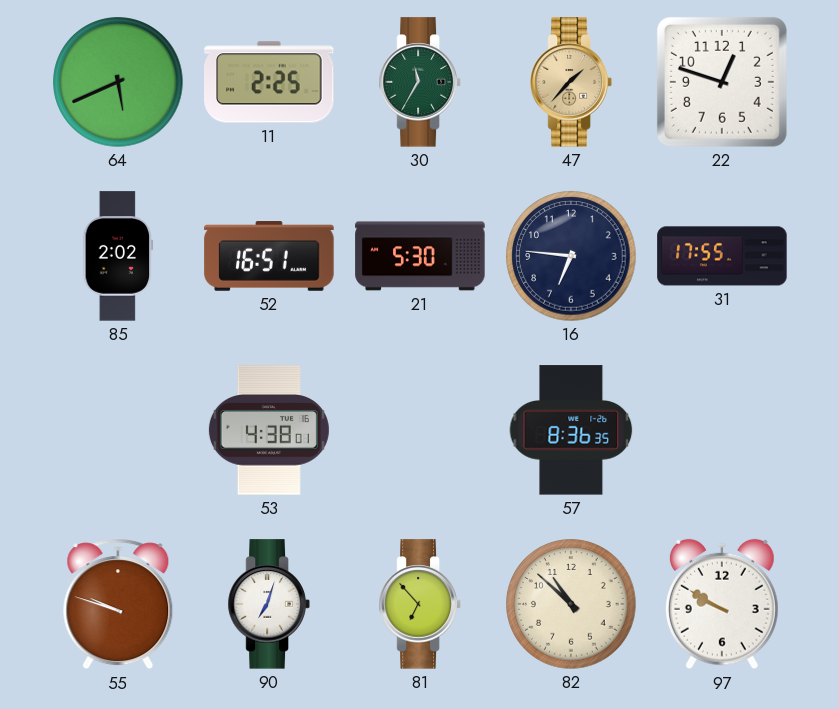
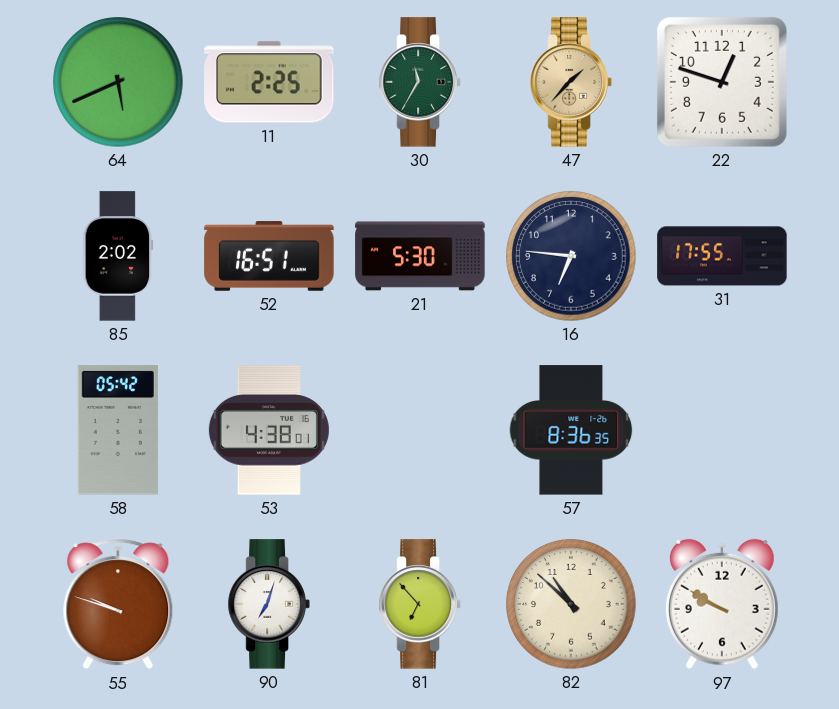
58: none -> 05:42 (118, 430)
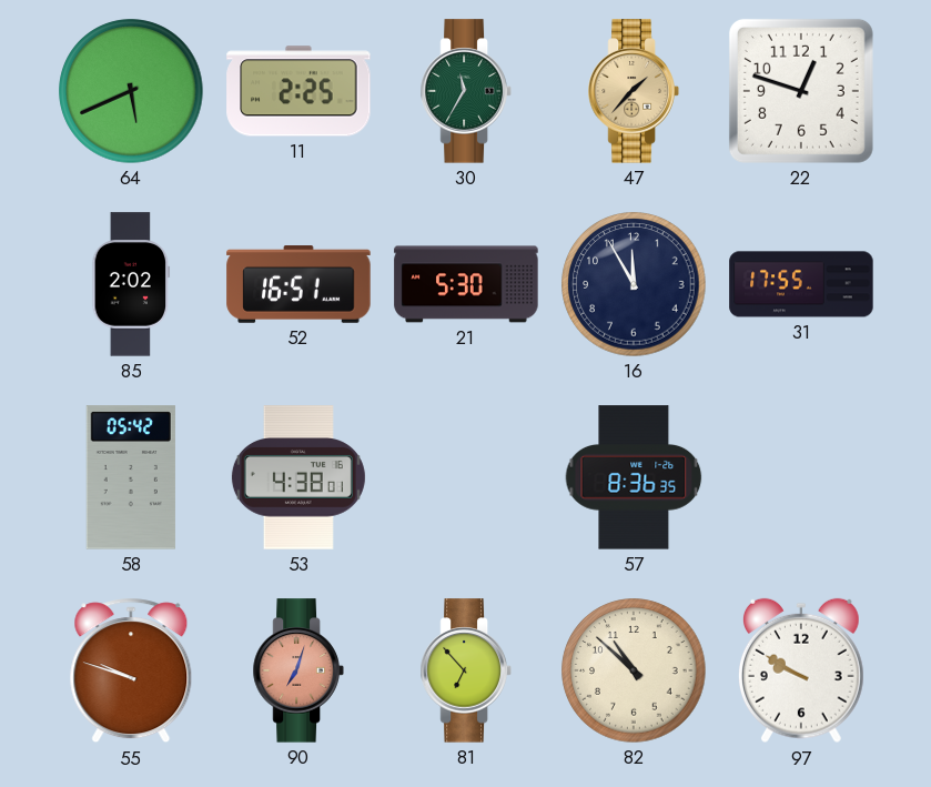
16: 6:46 -> 11:55 (634, 284)
90 dial: white -> salmon (298, 670)
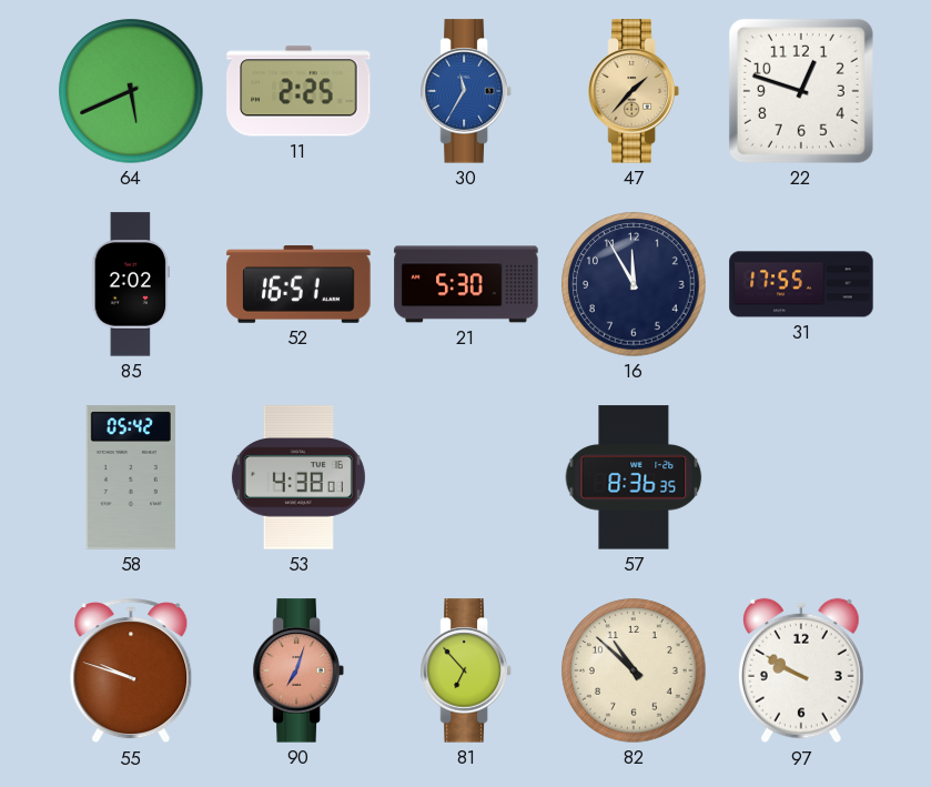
30 dial: green -> blue (466, 91)
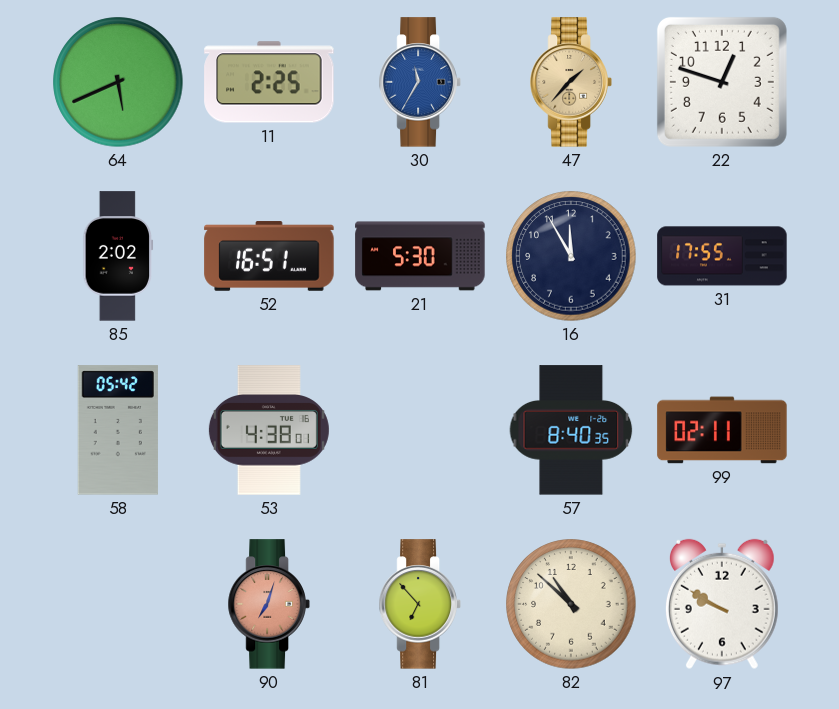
57: 8:36 -> 8:40 (571, 430)
99: none -> 02:11 (722, 430)
55: 9:48 -> none (131, 670)
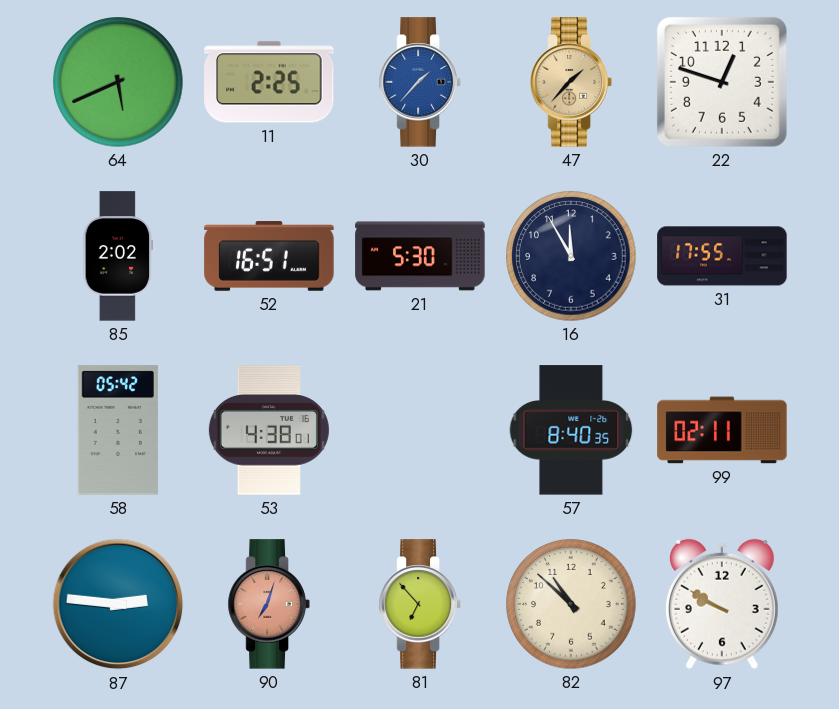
30: 11:35 -> 1:37 (420, 82)
87: none -> 2:46 (118, 604)
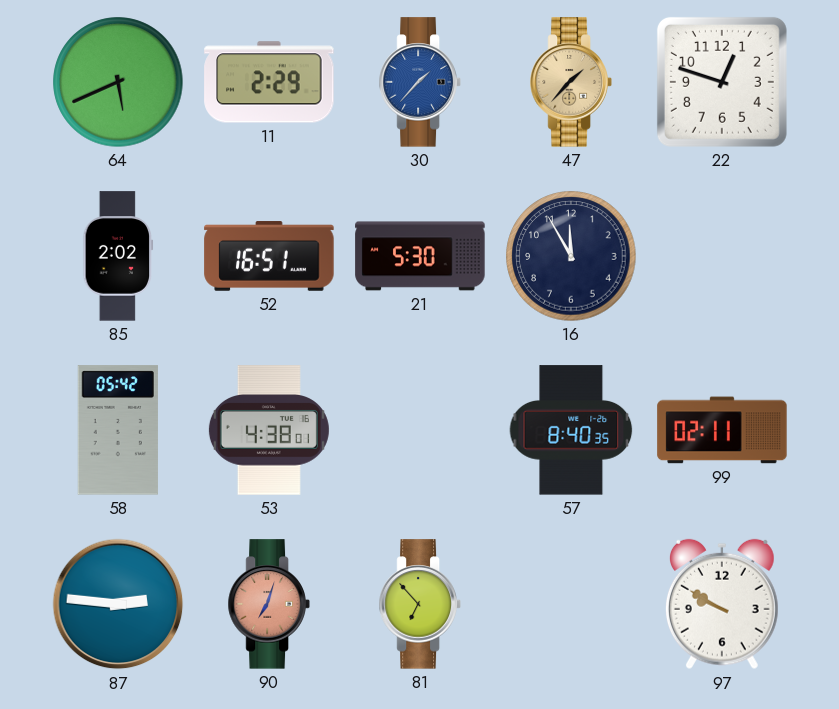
11: 2:25 -> 2:29 (269, 82)
31: 17:55 -> none (722, 256)
82: 10:52 -> none (571, 604)
